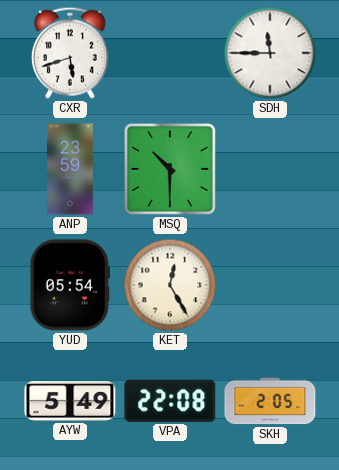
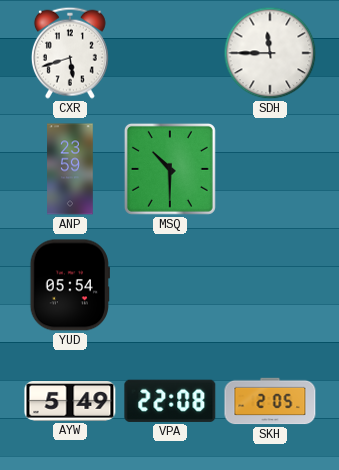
KET: 12:25 -> none (170, 285)
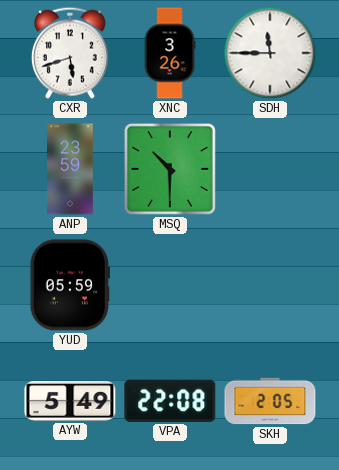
XNC: none -> 3:26 (170, 53)
YUD: 05:54 -> 05:59 (70, 285)
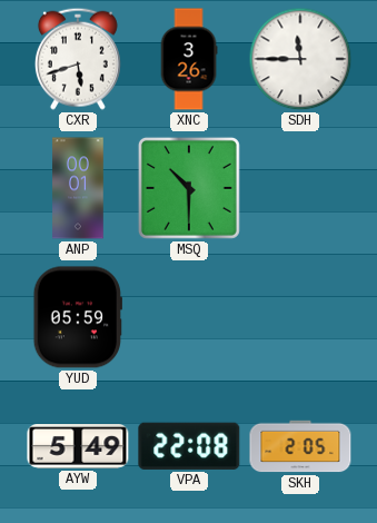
ANP: 23:59 -> 00:01 (78, 188)
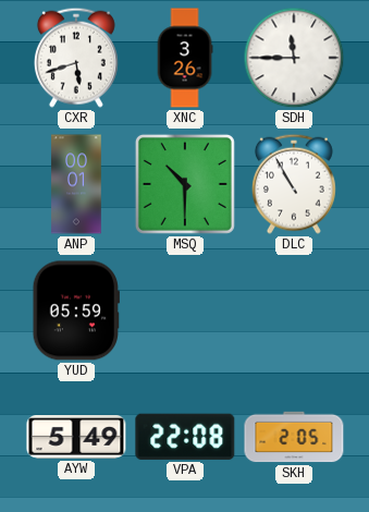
DLC: none -> 10:55 (294, 184)
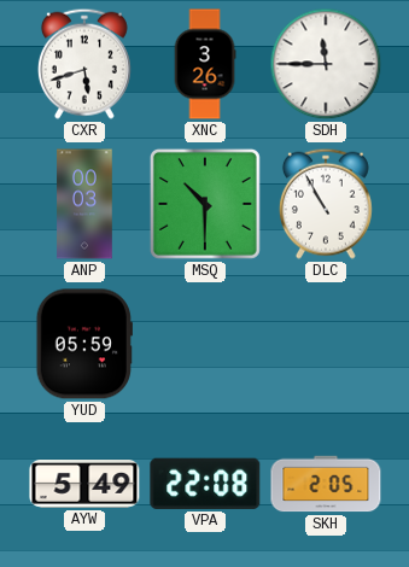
ANP: 00:01 -> 00:03 (84, 204)
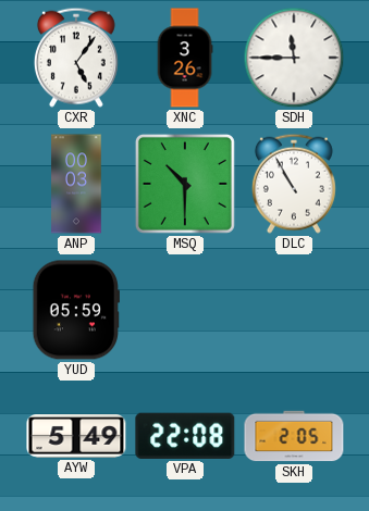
CXR: 5:42 -> 5:06 (76, 58)
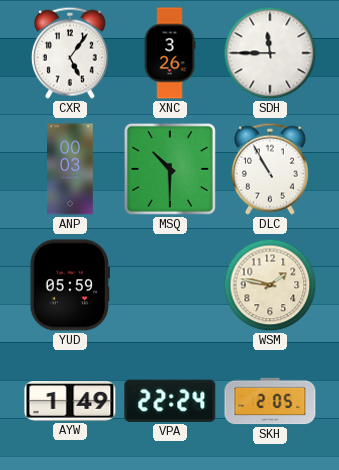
WSM: none -> 1:47 (270, 285)
AYW: 5:49 -> 1:49 (70, 402)
VPA: 22:08 -> 22:24 (170, 401)
